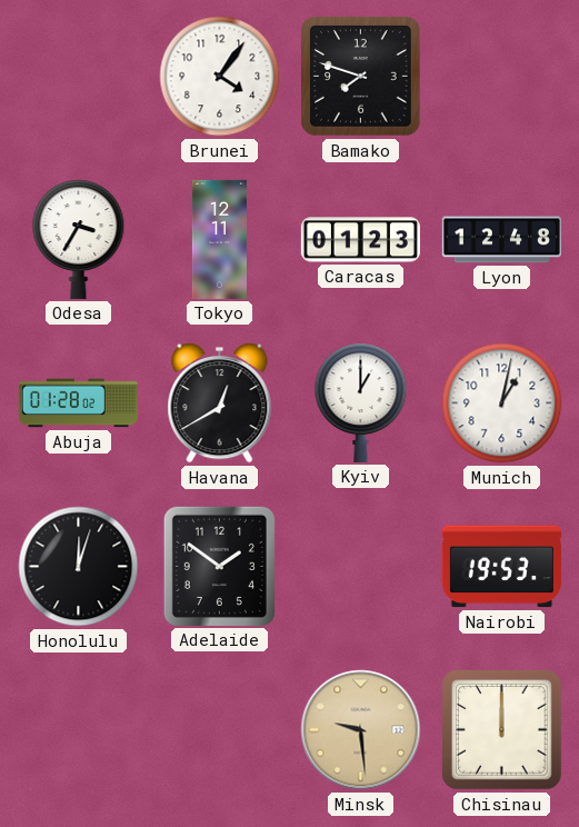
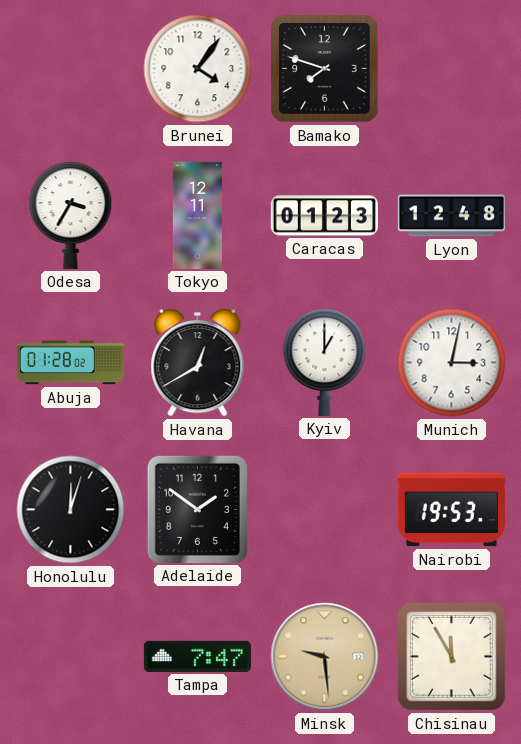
Munich: 1:02 -> 3:02 (452, 363)
Tampa: none -> 7:47 (197, 656)
Chisinau: 12:00 -> 11:55 (452, 657)
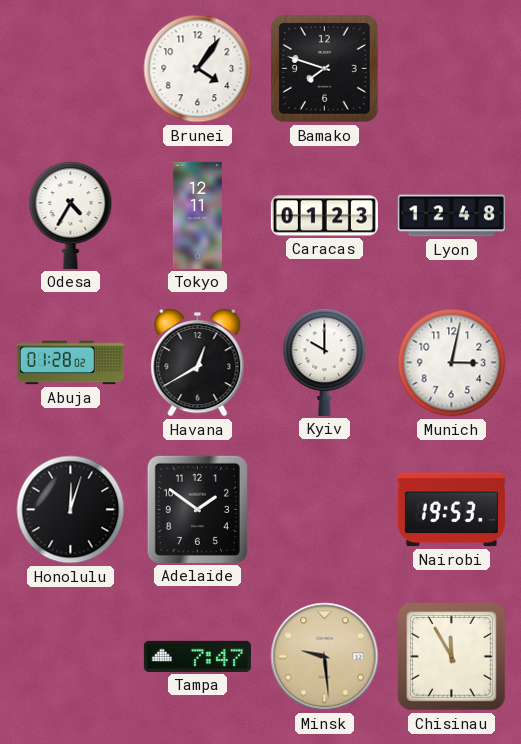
Odesa: 3:35 -> 4:35 (71, 215)
Kyiv: 1:00 -> 10:00 (325, 362)
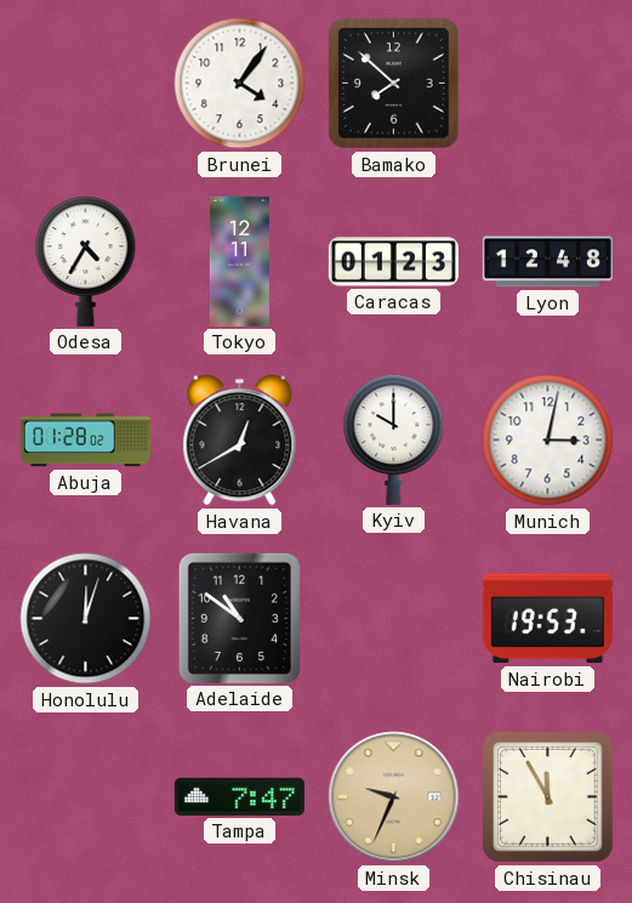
Bamako: 7:48 -> 7:52 (394, 84)
Adelaide: 1:51 -> 10:51 (239, 618)
Minsk: 9:29 -> 9:34 (394, 797)
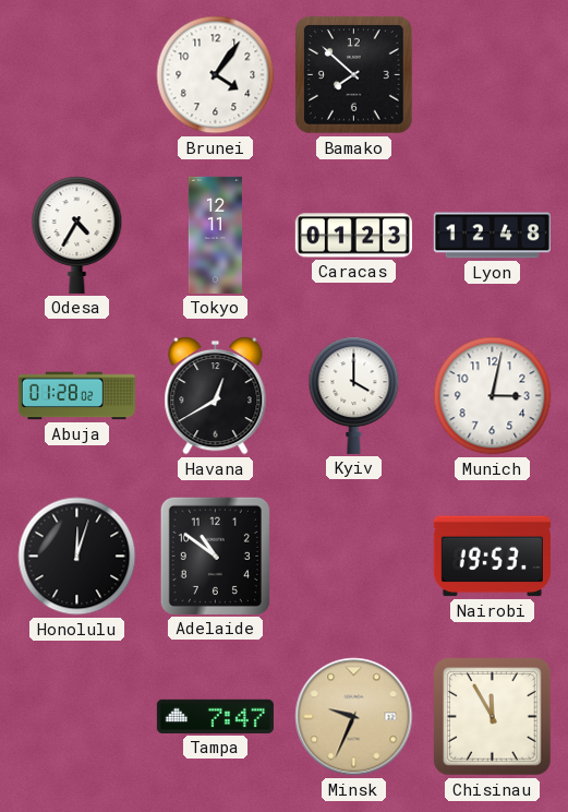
Kyiv: 10:00 -> 4:00 (354, 395)
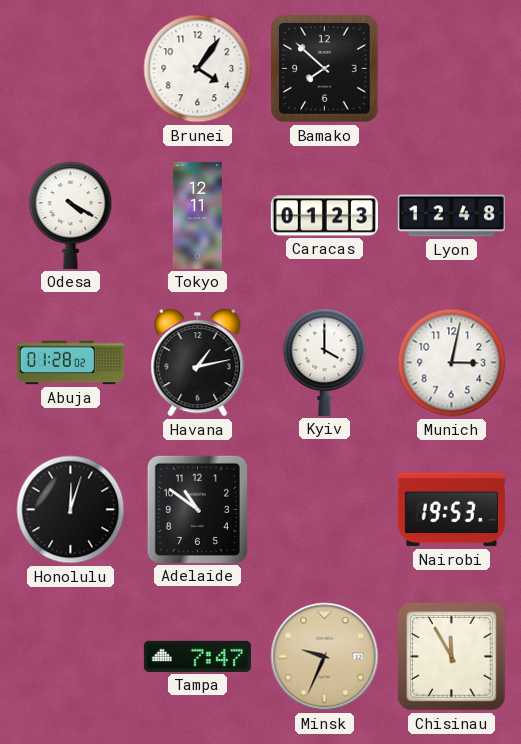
Odesa: 4:35 -> 4:20 (71, 215)
Havana: 12:40 -> 1:13 (198, 363)
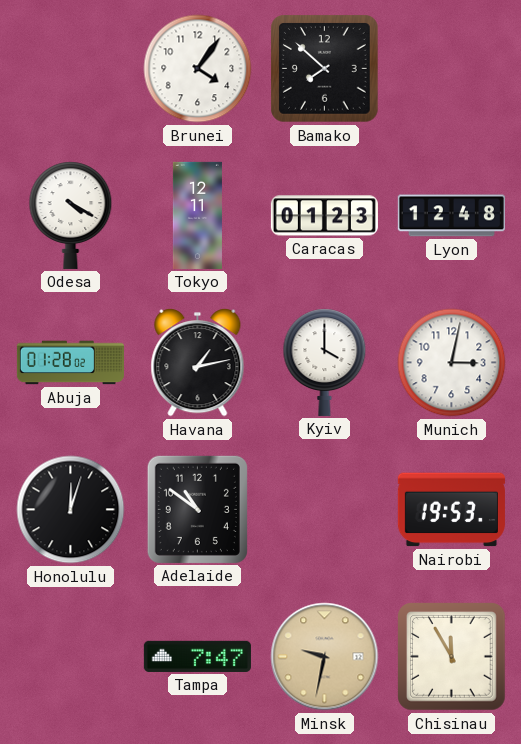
Minsk: 9:34 -> 9:32 (325, 657)
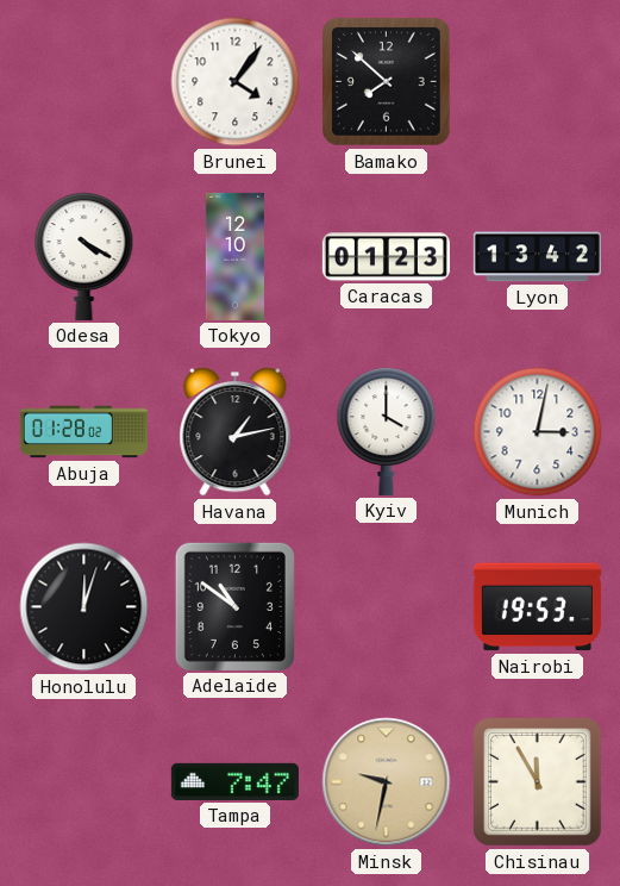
Tokyo: 12:11 -> 12:10 (234, 256)
Lyon: 12:48 -> 13:42 (537, 257)
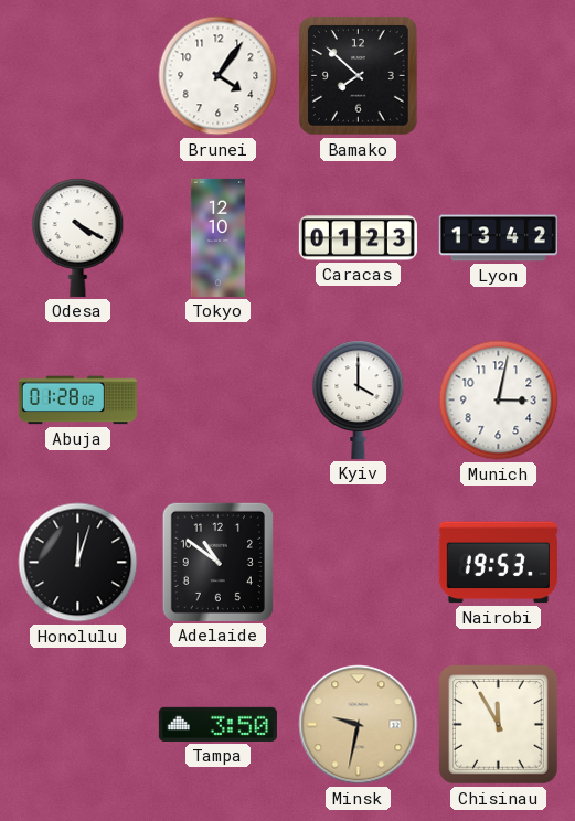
Havana: 1:13 -> none (236, 432)
Tampa: 7:47 -> 3:50 (217, 724)
